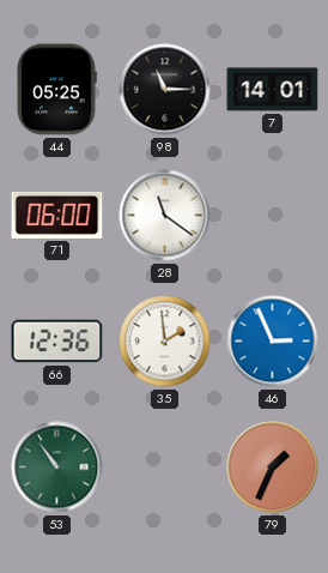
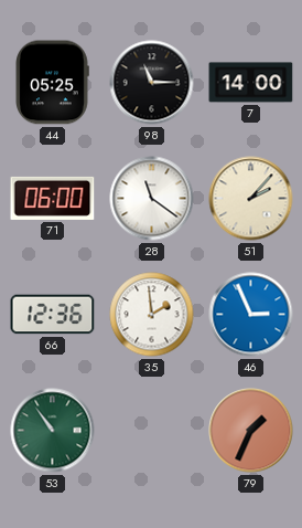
7: 14:01 -> 14:00 (251, 83)
51: none -> 2:07 (251, 199)
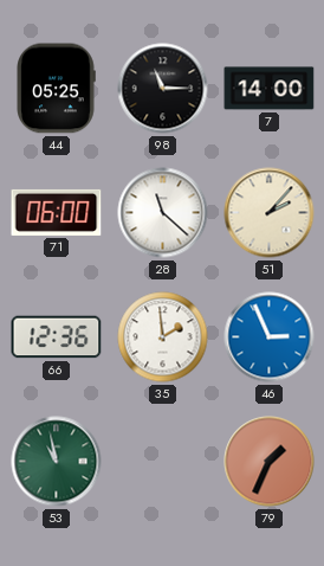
28: 11:21 -> 11:22 (163, 213)
53: 10:54 -> 10:58 (57, 462)
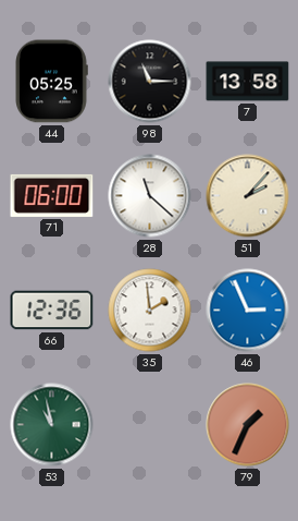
7: 14:00 -> 13:58 (248, 82)
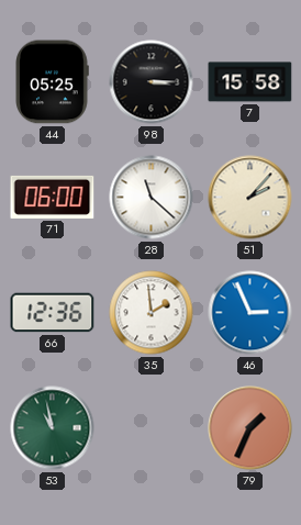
98: 11:15 -> 3:15 (152, 82)
7: 13:58 -> 15:58 (250, 82)
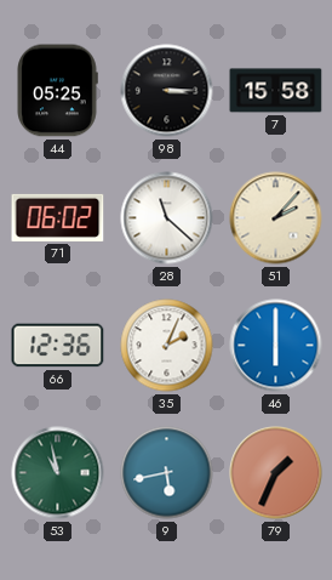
71: 06:00 -> 06:02 (58, 217)
35: 1:59 -> 2:04 (167, 346)
46: 2:56 -> 6:00 (276, 346)
9: none -> 5:43 (167, 473)
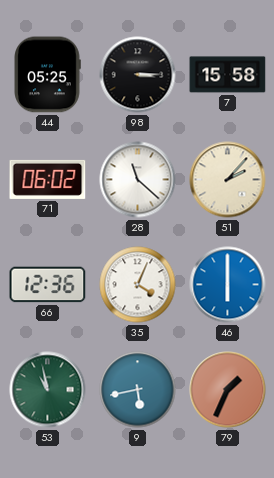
35: 2:04 -> 4:04 (138, 285)
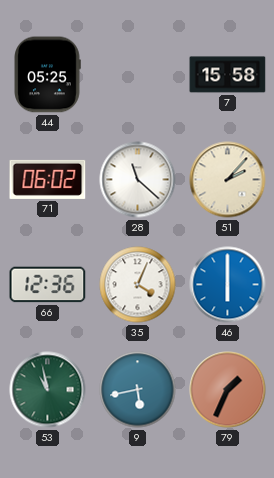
98: 3:15 -> none (138, 75)
